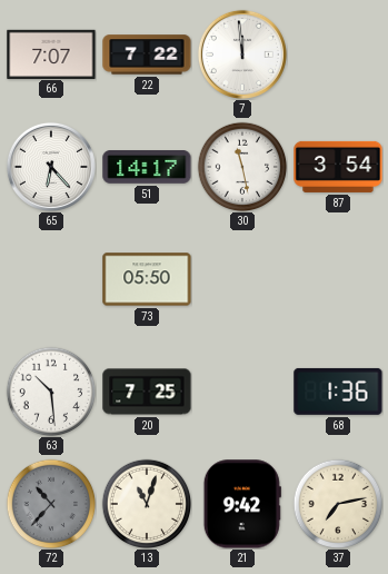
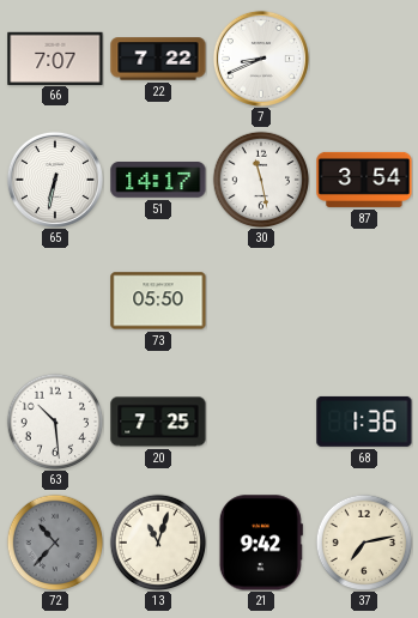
7: 11:59 -> 8:41 (261, 59)
65: 6:23 -> 6:32 (55, 180)
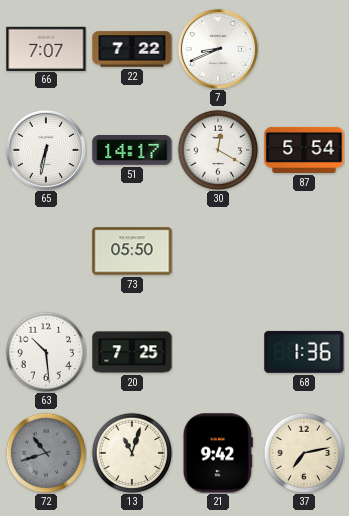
30: 11:28 -> 12:20 (218, 150)
87: 3:54 -> 5:54 (304, 150)
72: 10:37 -> 10:42 (46, 453)
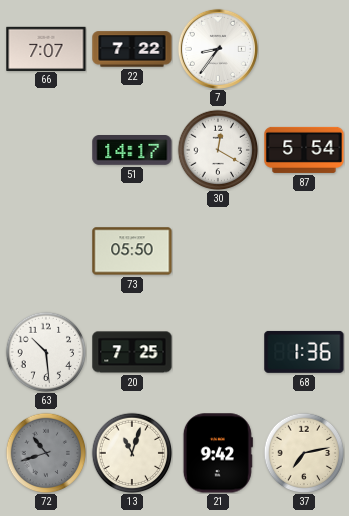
7: 8:41 -> 8:36 (218, 49)
65: 6:32 -> none (46, 150)
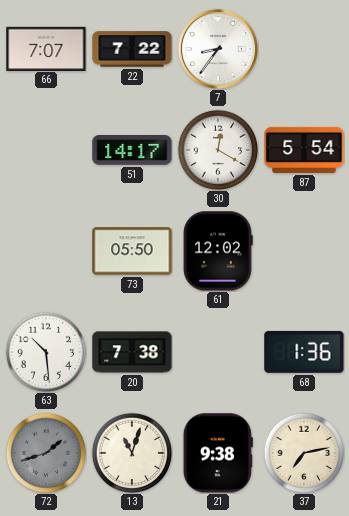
61: none -> 12:02 (218, 251)
20: 7:25 -> 7:38 (132, 352)
72: 10:42 -> 1:42 (46, 453)
21: 9:42 -> 9:38 (218, 453)
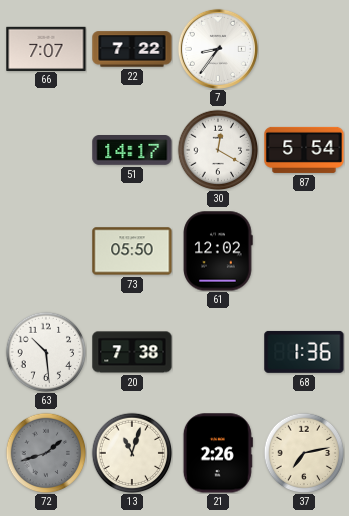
21: 9:38 -> 2:26 (218, 453)
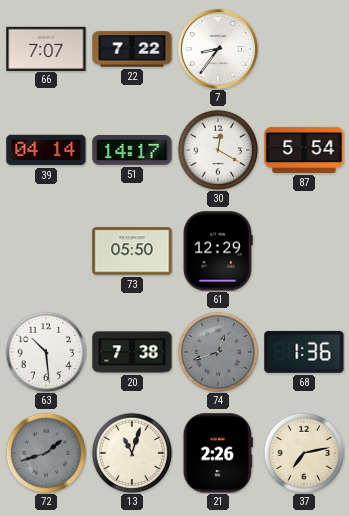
39: none -> 04:14 (46, 150)
61: 12:02 -> 12:29 (218, 251)
74: none -> 12:42 (218, 352)
